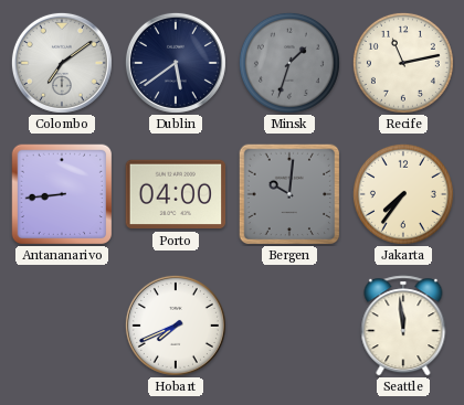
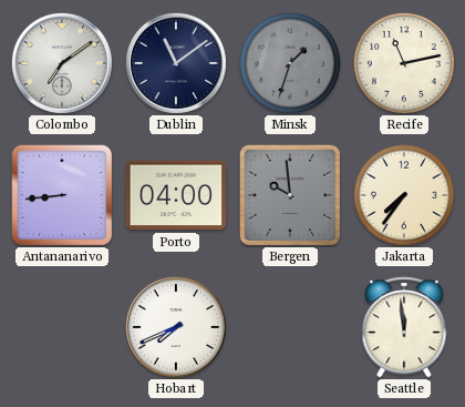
Dublin: 5:39 -> 11:09 (176, 63)
Bergen: 10:01 -> 9:59 (290, 195)
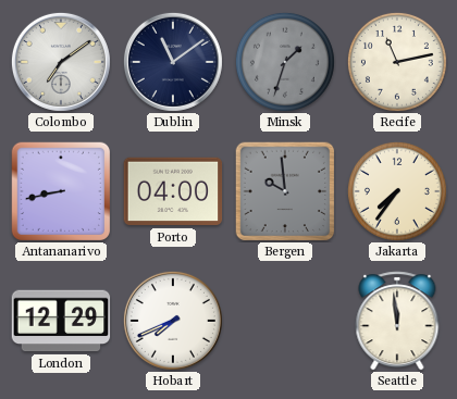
Antananarivo: 8:44 -> 8:43 (60, 190)
London: none -> 12:29 (61, 321)
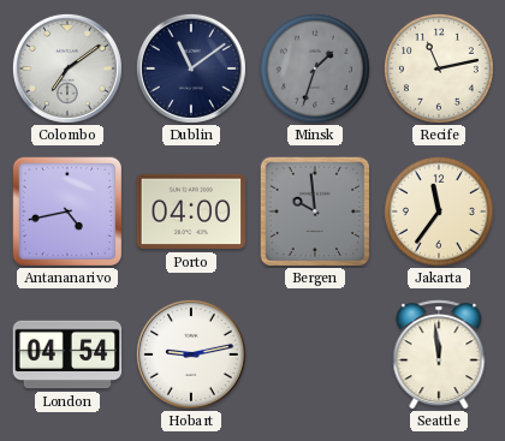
Antananarivo: 8:43 -> 4:43 (66, 210)
Jakarta: 7:36 -> 11:36 (439, 211)
London: 12:29 -> 04:54 (67, 354)
Hobart: 7:41 -> 9:13 (191, 354)
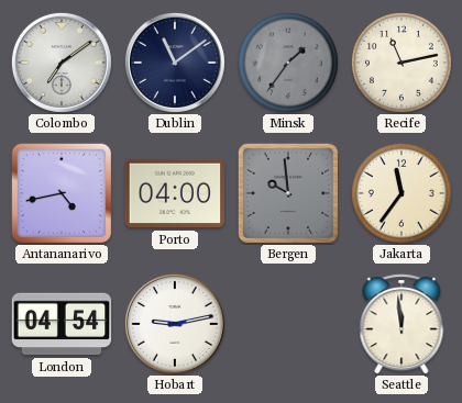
Minsk: 1:33 -> 1:36 (288, 63)
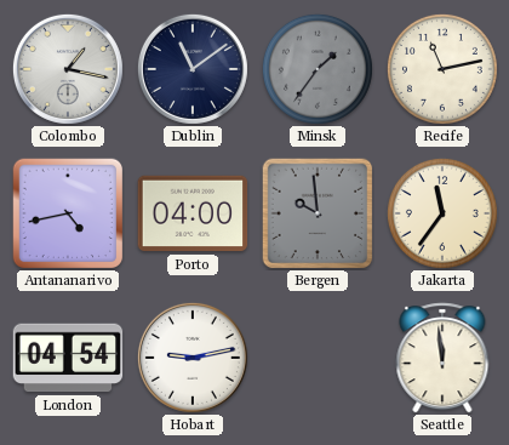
Colombo: 7:09 -> 1:17 (68, 69)
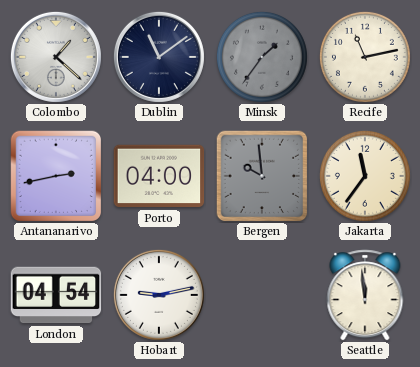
Colombo: 1:17 -> 1:22 (56, 57)
Antananarivo: 4:43 -> 2:43 (55, 175)
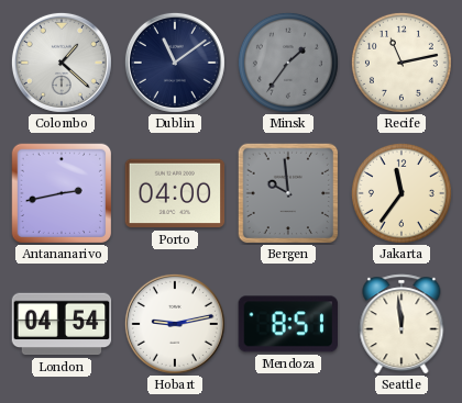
Mendoza: none -> 8:51 (287, 324)
